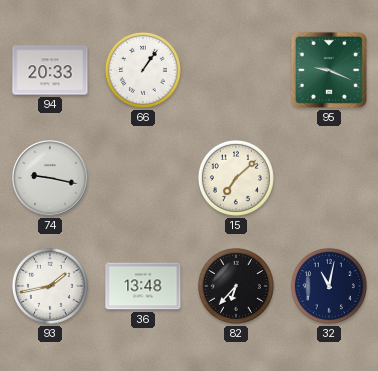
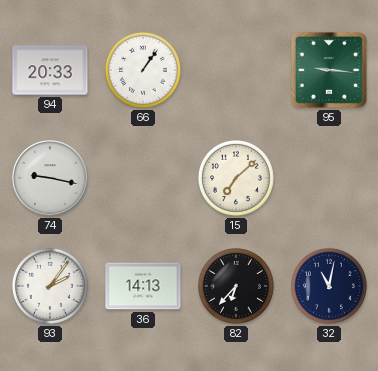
95: 9:19 -> 9:16 (329, 70)
93: 1:43 -> 2:06 (50, 286)
36: 13:48 -> 14:13 (143, 286)
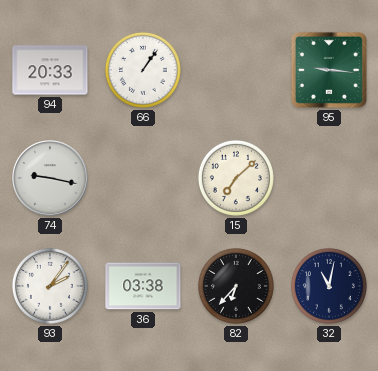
36: 14:13 -> 03:38 (143, 286)
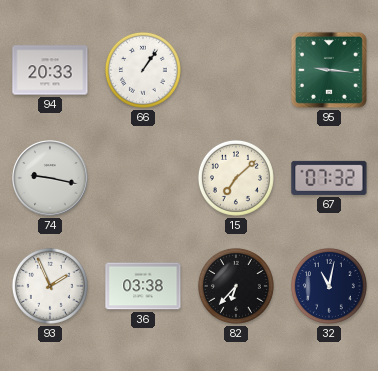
67: none -> 07:32 (329, 178)
93: 2:06 -> 1:56 (50, 286)
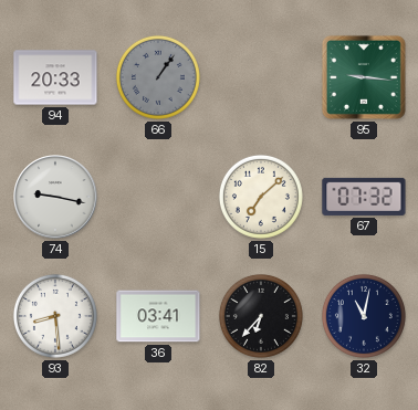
66 dial: white -> grey (158, 77)
93: 1:56 -> 8:29 (55, 316)
36: 03:38 -> 03:41 (158, 316)
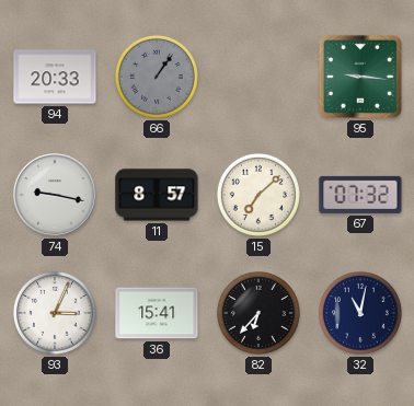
11: none -> 8:57 (157, 195)
93: 8:29 -> 3:04 (55, 313)
36: 03:41 -> 15:41 (157, 313)
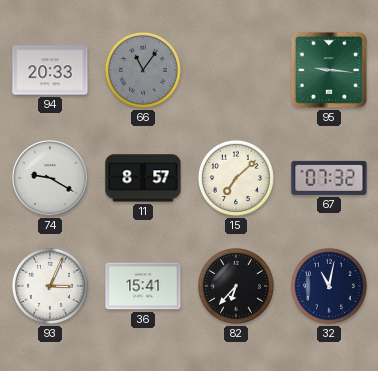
66: 1:06 -> 11:06 (143, 70)
74: 9:17 -> 9:20 (50, 178)
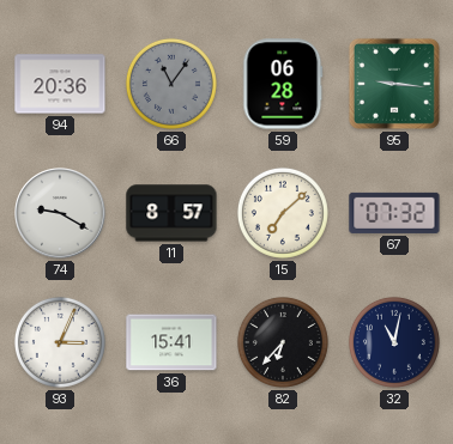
94: 20:33 -> 20:36 (60, 84)
59: none -> 06:28 (283, 84)
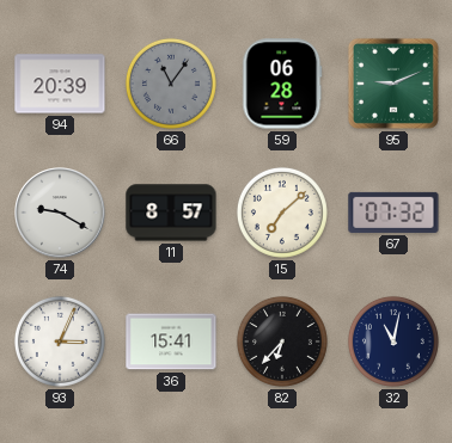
94: 20:36 -> 20:39 (60, 84)
95: 9:16 -> 9:11 (393, 84)
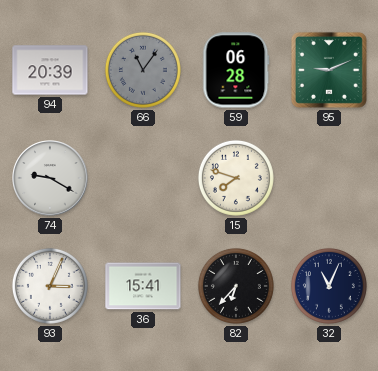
11: 8:57 -> none (171, 213)
15: 7:08 -> 7:48 (236, 178)
67: 07:32 -> none (393, 213)
32: 11:02 -> 11:04 (329, 286)
